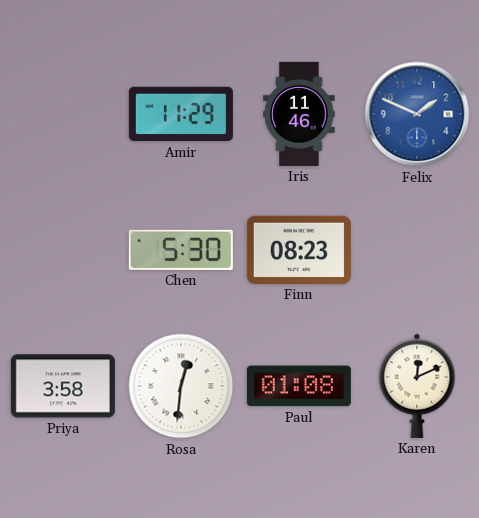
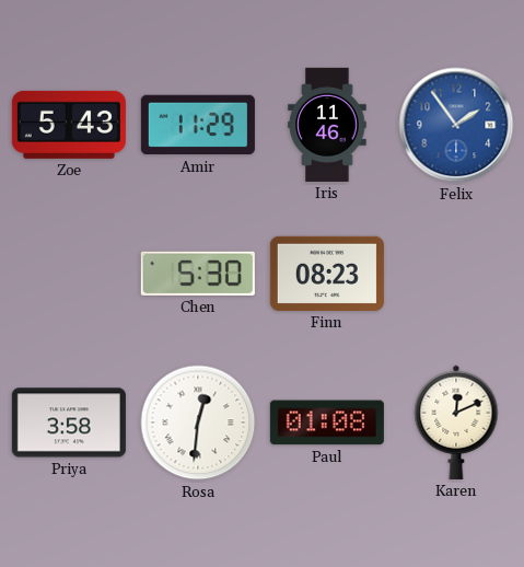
Zoe: none -> 5:43 (69, 125)
Felix: 1:49 -> 1:54 (456, 125)
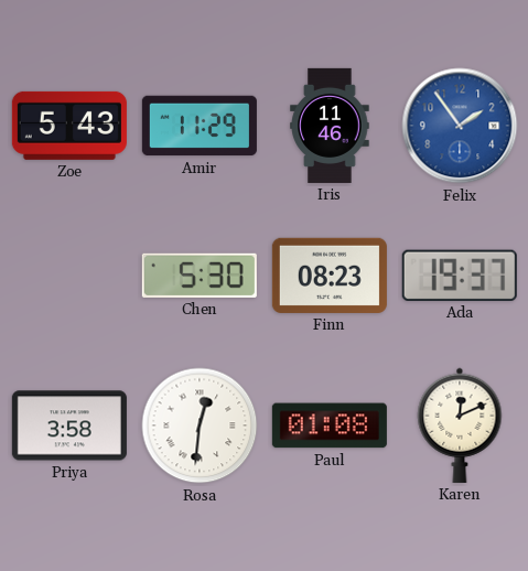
Ada: none -> 19:37 (460, 276)
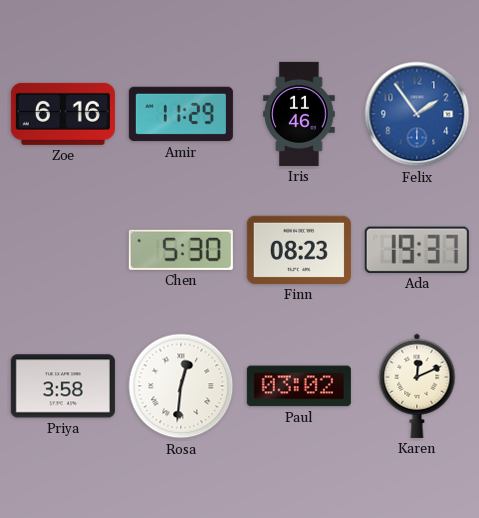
Zoe: 5:43 -> 6:16 (63, 114)
Paul: 01:08 -> 03:02 (299, 386)
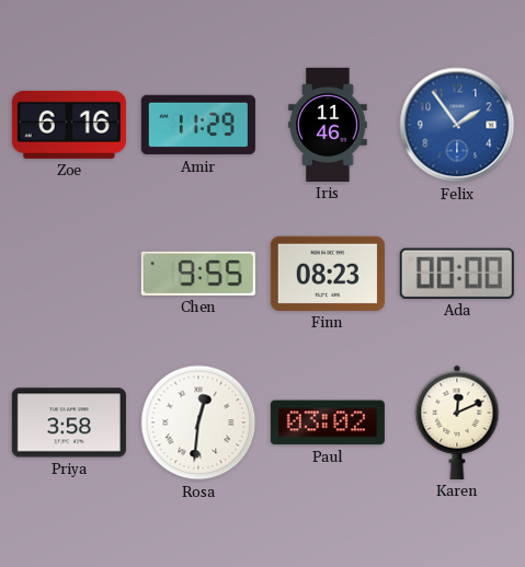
Chen: 5:30 -> 9:55 (198, 274)
Ada: 19:37 -> 00:00 (457, 274)
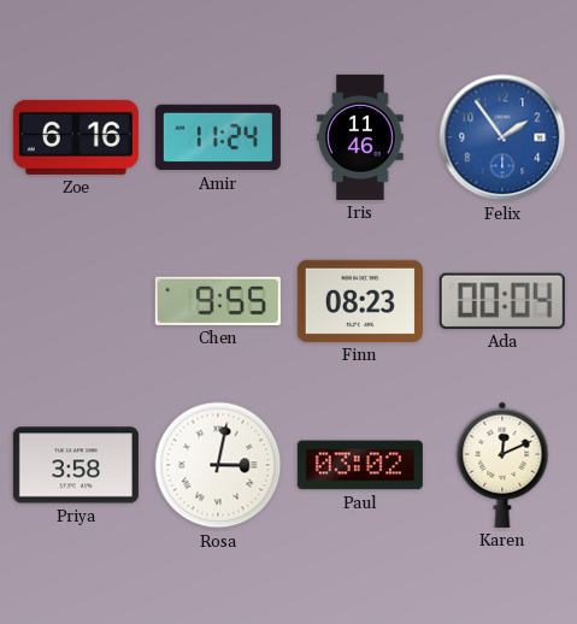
Amir: 11:29 -> 11:24 (218, 137)
Ada: 00:00 -> 00:04 (502, 301)
Rosa: 12:31 -> 3:02 (218, 465)
